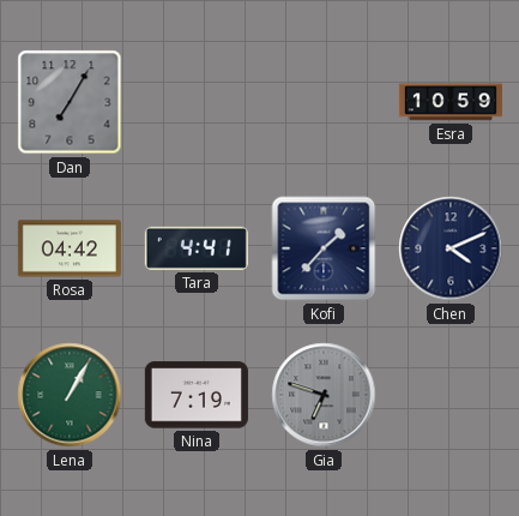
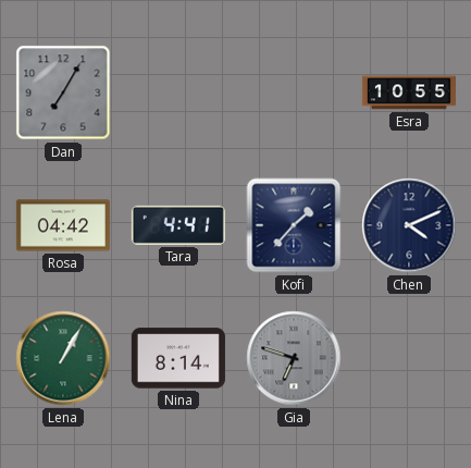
Esra: 10:59 -> 10:55 (409, 93)
Nina: 7:19 -> 8:14 (178, 358)
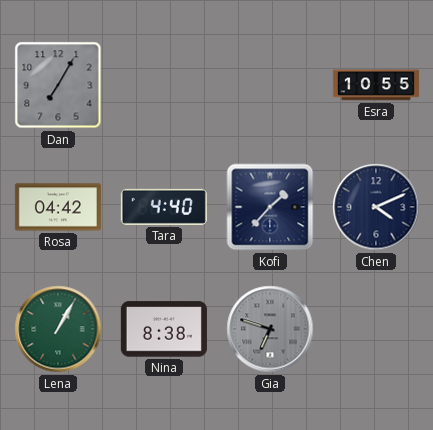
Tara: 4:41 -> 4:40 (164, 207)
Nina: 8:14 -> 8:38 (164, 329)
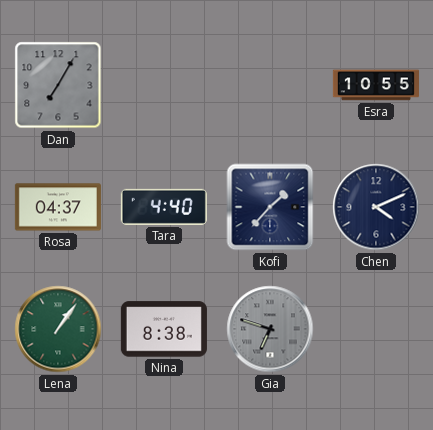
Rosa: 04:42 -> 04:37 (58, 207)
Lena: 1:05 -> 1:06 (58, 329)
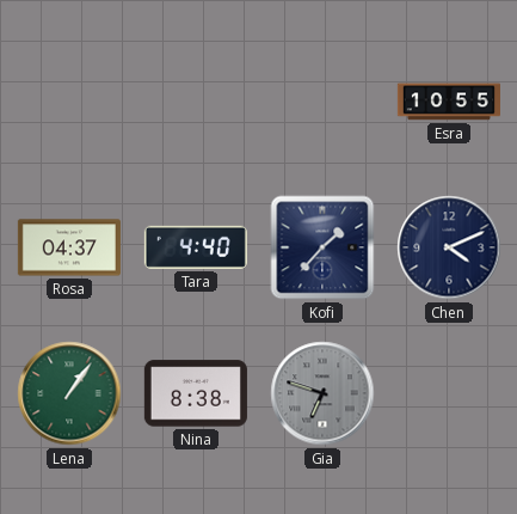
Dan: 7:05 -> none (58, 85)
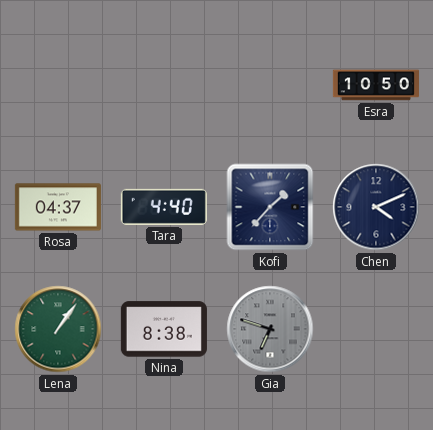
Esra: 10:55 -> 10:50 (376, 85)
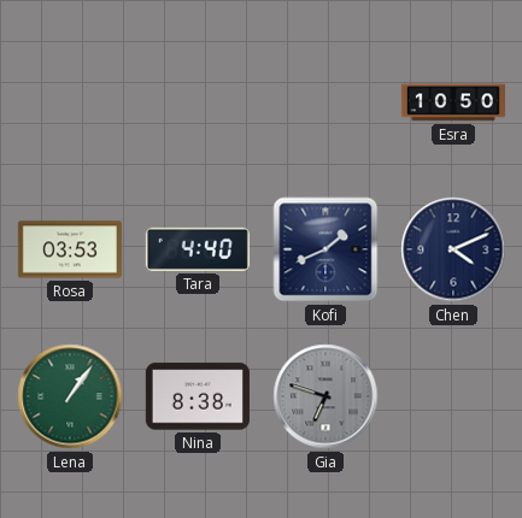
Rosa: 04:37 -> 03:53 (70, 249)
Kofi: 1:37 -> 1:41 (325, 249)
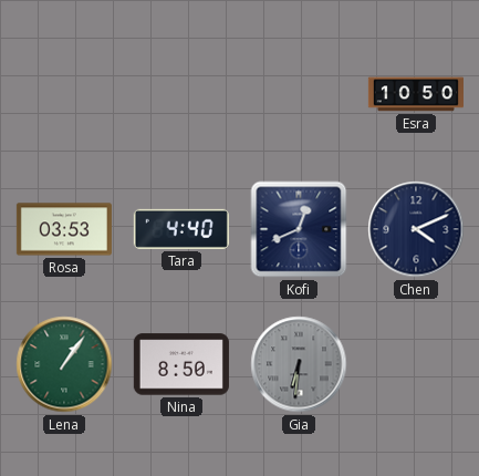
Kofi: 1:41 -> 12:41 (299, 229)
Nina: 8:38 -> 8:50 (181, 364)
Gia: 6:48 -> 6:31 (299, 364)
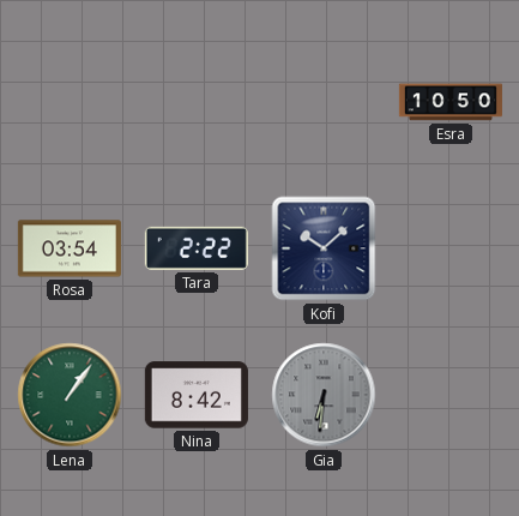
Rosa: 03:53 -> 03:54 (70, 248)
Tara: 4:40 -> 2:22 (197, 248)
Kofi: 12:41 -> 10:08 (324, 248)
Chen: 4:11 -> none (416, 229)
Nina: 8:50 -> 8:42 (197, 395)
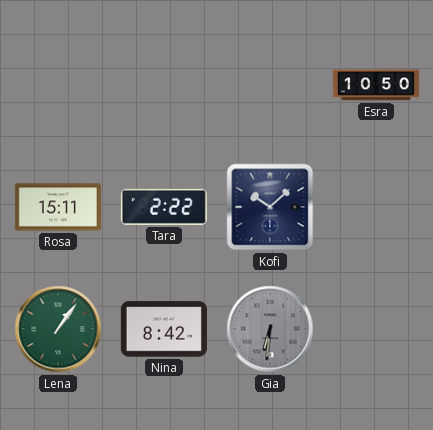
Rosa: 03:54 -> 15:11 (58, 207)
